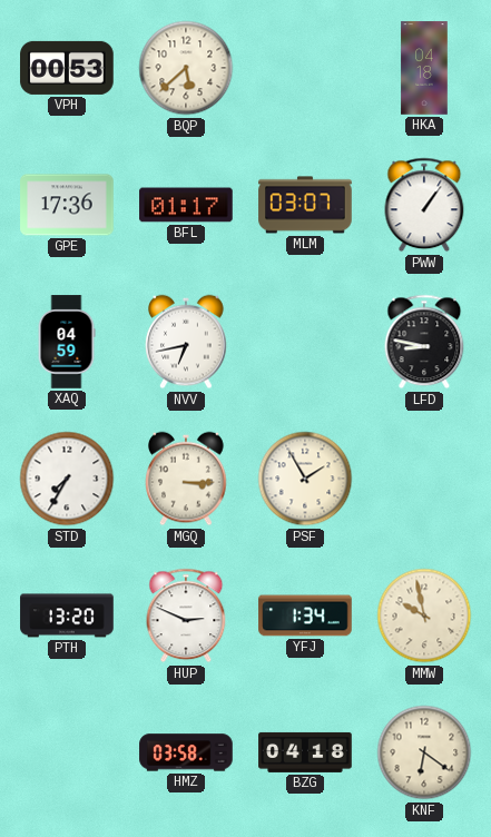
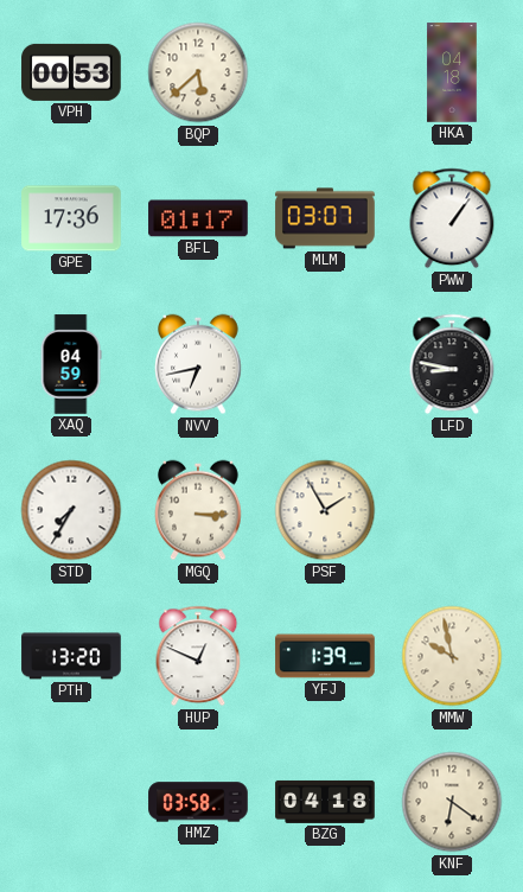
HUP: 2:49 -> 12:49 (198, 656)
YFJ: 1:34 -> 1:39 (325, 656)
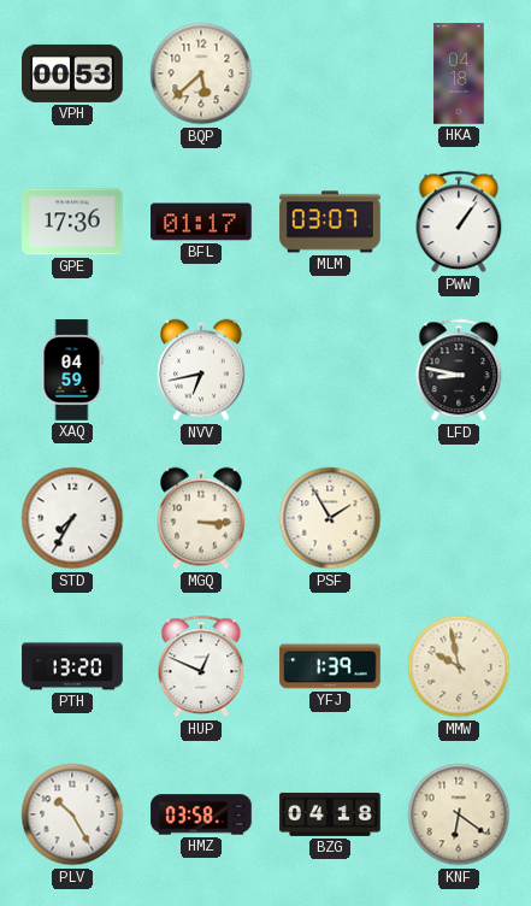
PLV: none -> 10:25 (72, 814)
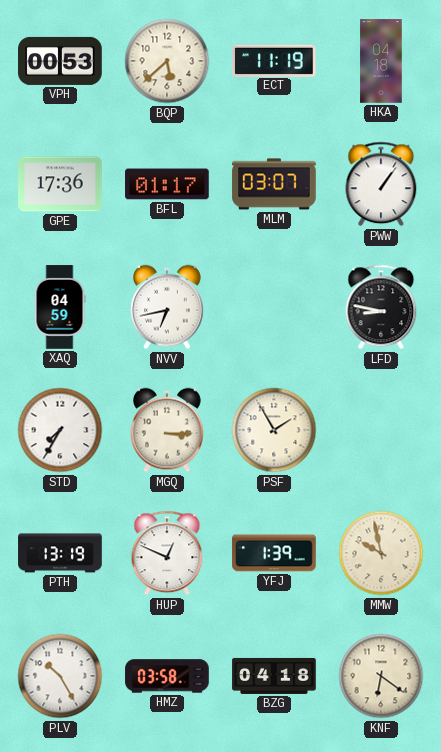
ECT: none -> 11:19 (274, 60)
PTH: 13:20 -> 13:19 (60, 553)
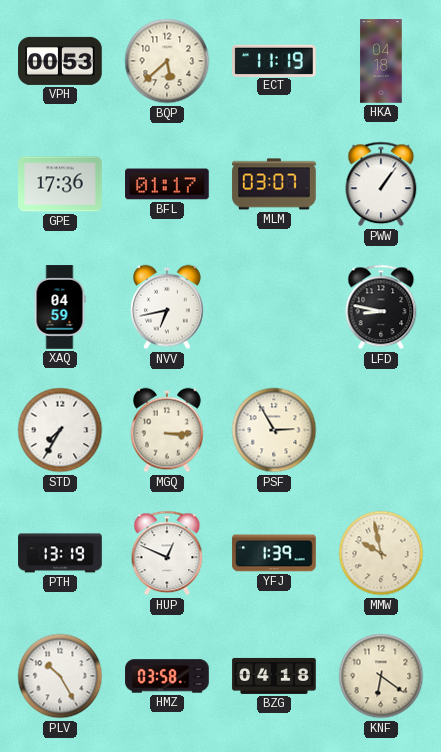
PSF: 1:55 -> 2:55 (274, 430)
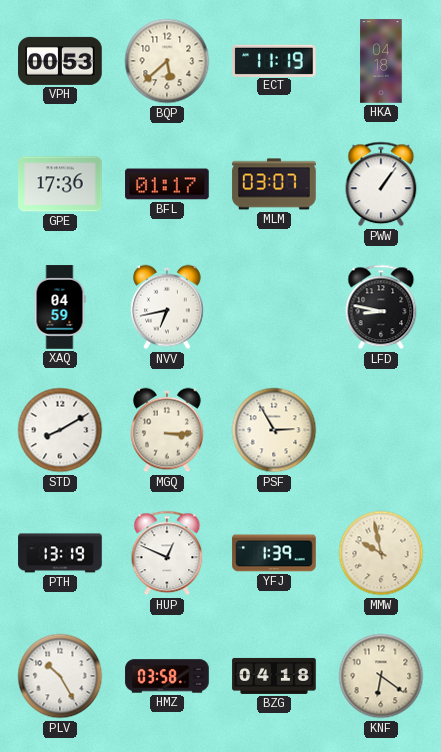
STD: 7:35 -> 8:10 (60, 430)
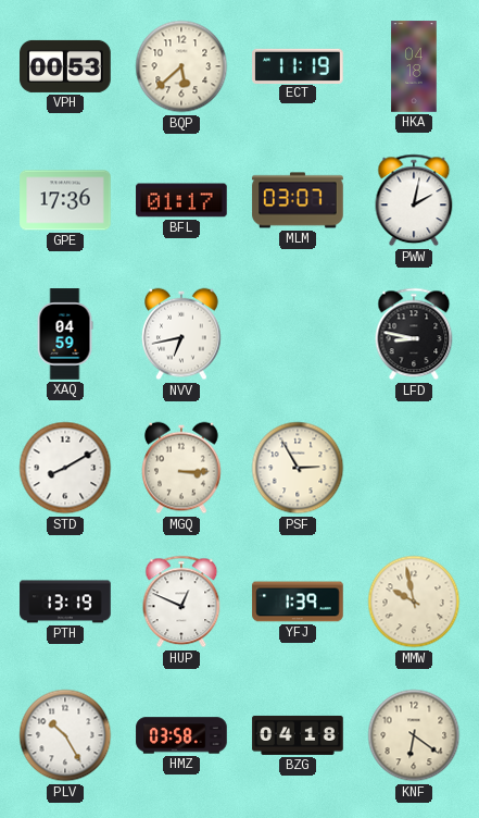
PWW: 1:06 -> 2:02 (414, 200)
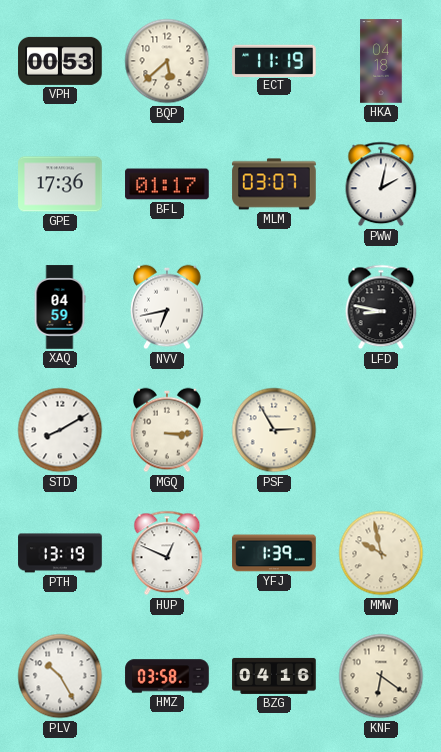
BZG: 04:18 -> 04:16 (274, 676)
